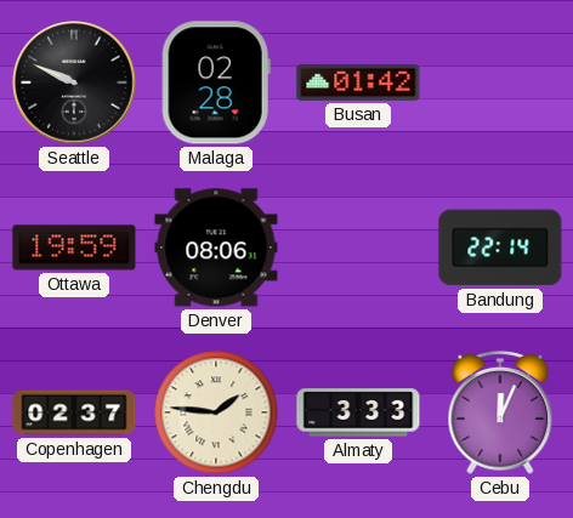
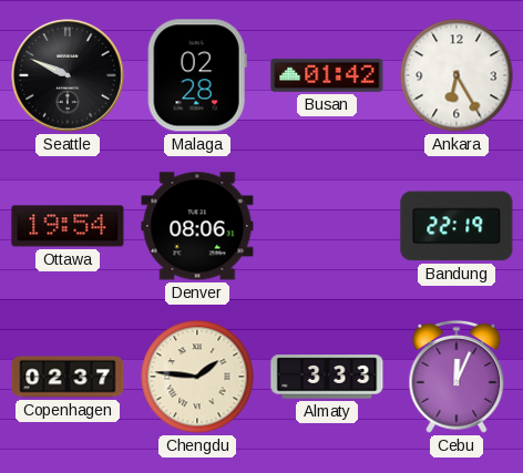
Ankara: none -> 6:25 (457, 75)
Ottawa: 19:59 -> 19:54 (68, 226)
Bandung: 22:14 -> 22:19 (457, 226)
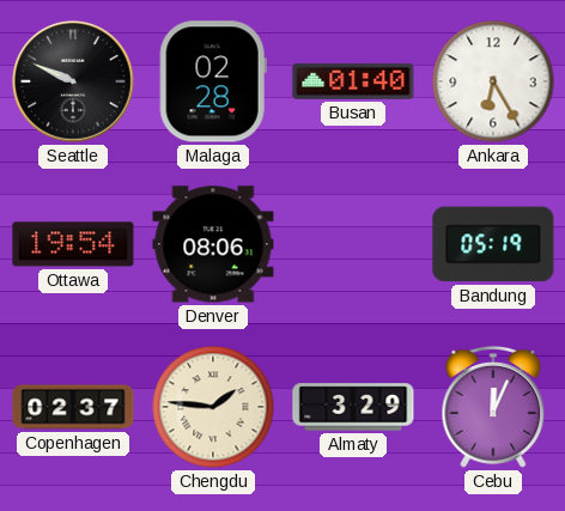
Busan: 01:42 -> 01:40 (353, 81)
Bandung: 22:19 -> 05:19 (493, 244)
Almaty: 3:33 -> 3:29 (353, 407)
